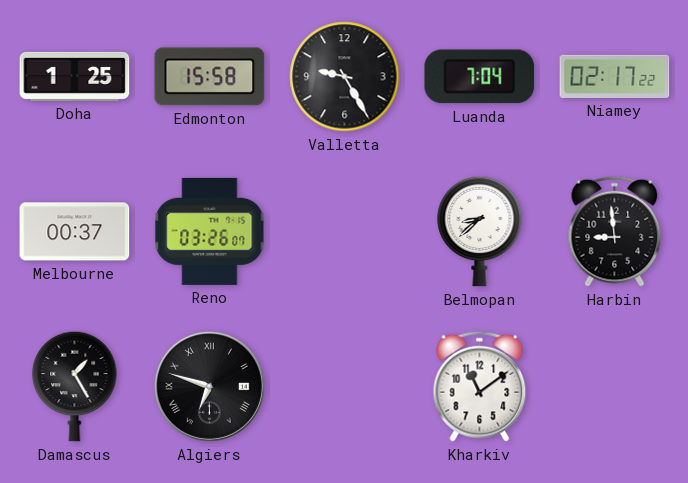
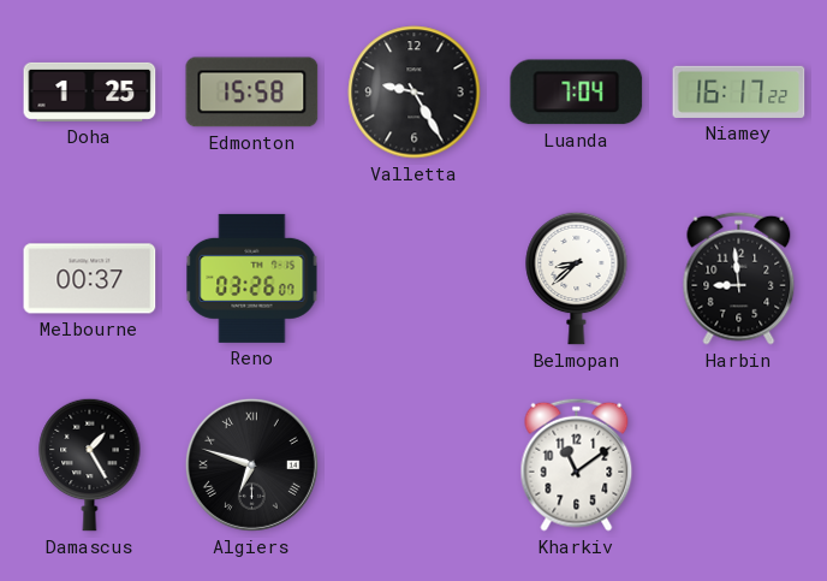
Niamey: 02:17 -> 16:17 (739, 91)
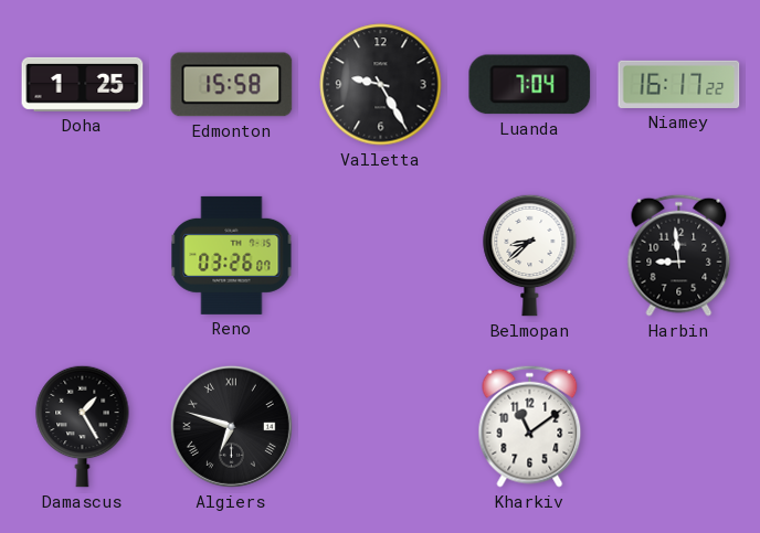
Melbourne: 00:37 -> none (90, 279)
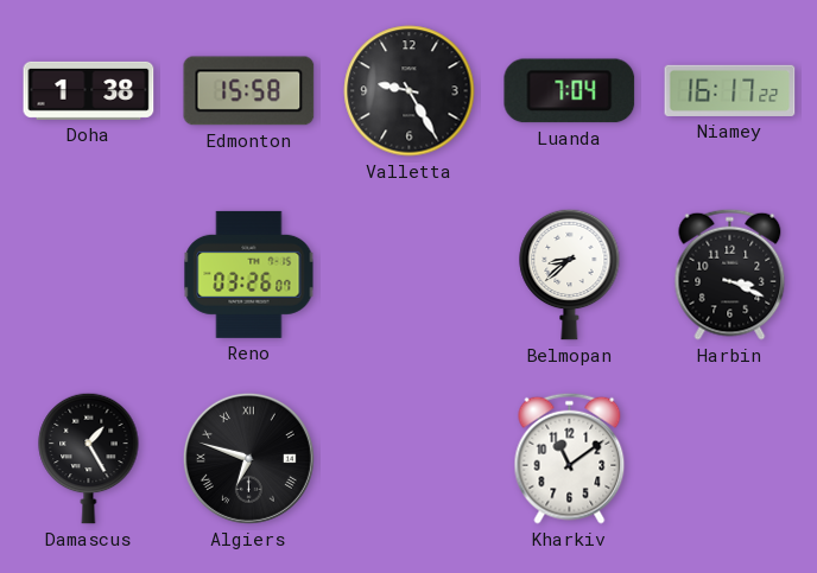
Doha: 1:25 -> 1:38 (89, 90)
Harbin: 8:59 -> 3:19 (730, 274)
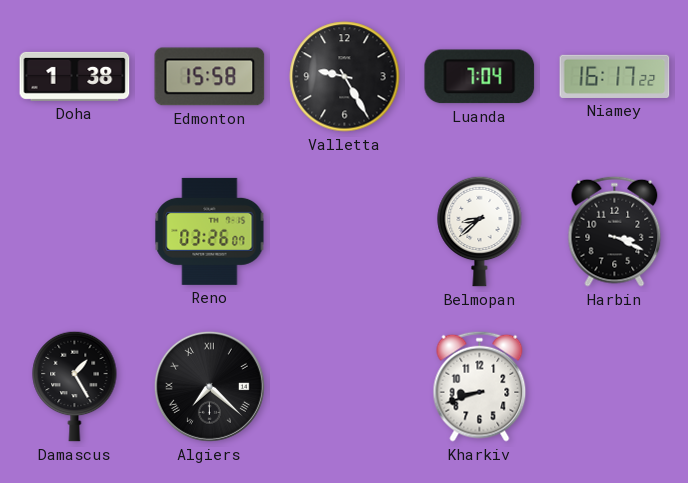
Algiers: 6:48 -> 7:22 (209, 386)
Kharkiv: 11:09 -> 8:42 (480, 386)
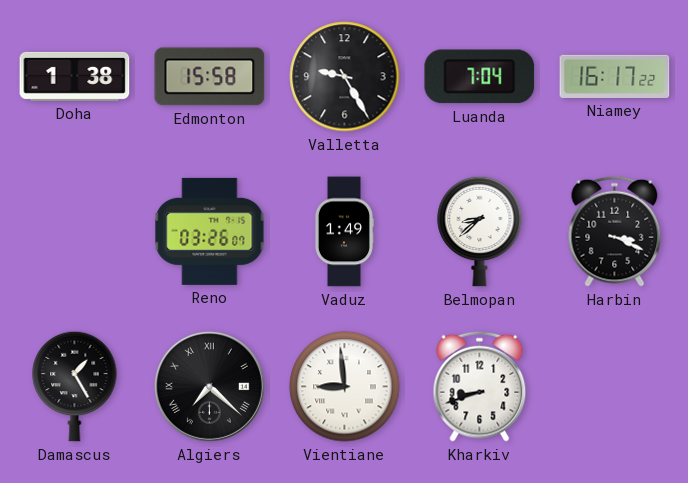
Vaduz: none -> 1:49 (344, 232)
Vientiane: none -> 8:59 (345, 387)
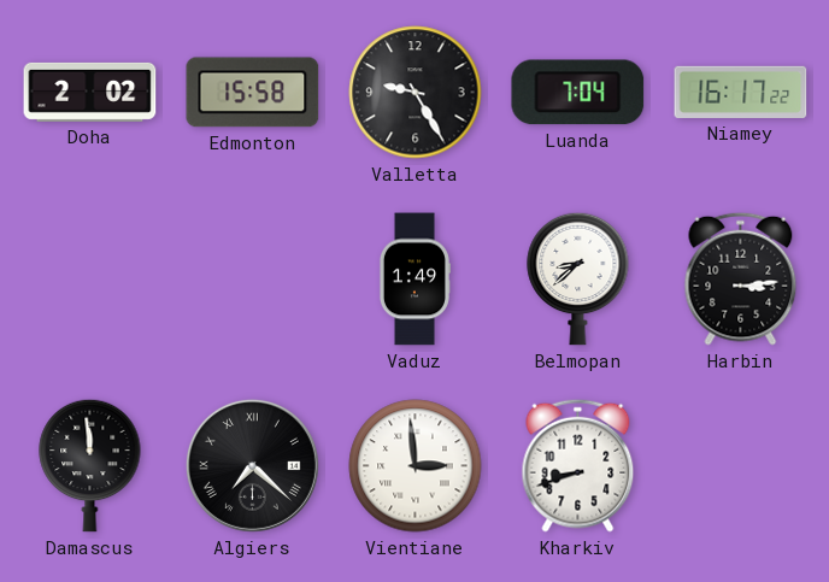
Doha: 1:38 -> 2:02 (90, 92)
Reno: 03:26 -> none (210, 231)
Harbin: 3:19 -> 3:14 (741, 278)
Damascus: 1:25 -> 11:59 (90, 465)
Vientiane: 8:59 -> 2:59 (416, 466)
